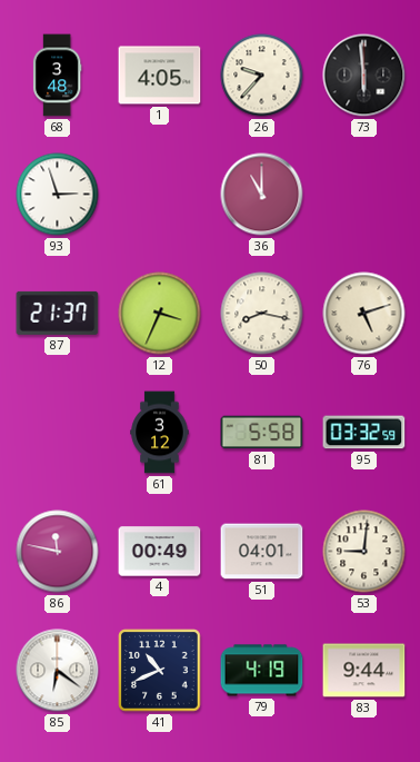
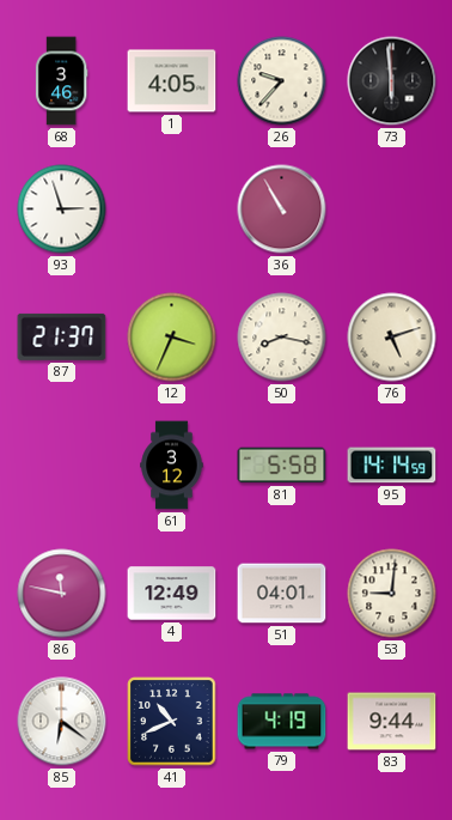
68: 3:48 -> 3:46 (61, 81)
36: 11:00 -> 10:55 (282, 209)
95: 03:32 -> 14:14 (392, 466)
4: 00:49 -> 12:49 (172, 594)
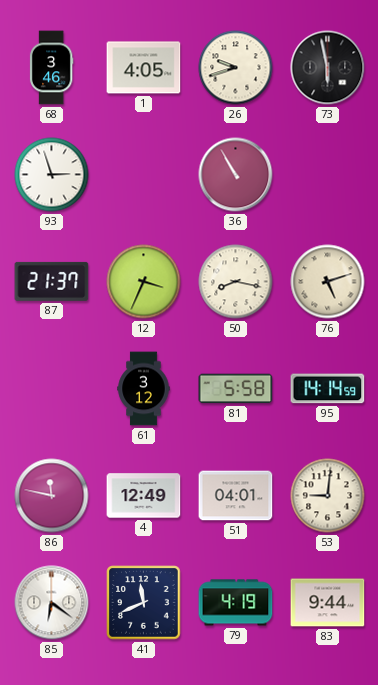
26: 9:37 -> 9:42 (236, 68)
73: 5:59 -> 5:58 (328, 68)
41: 10:41 -> 11:41 (144, 603)
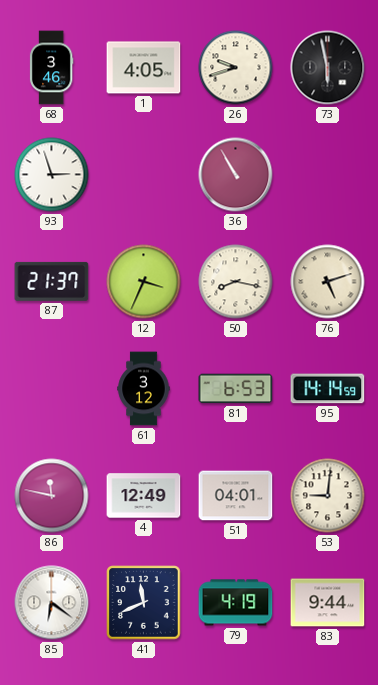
81: 5:58 -> 6:53 (236, 389)
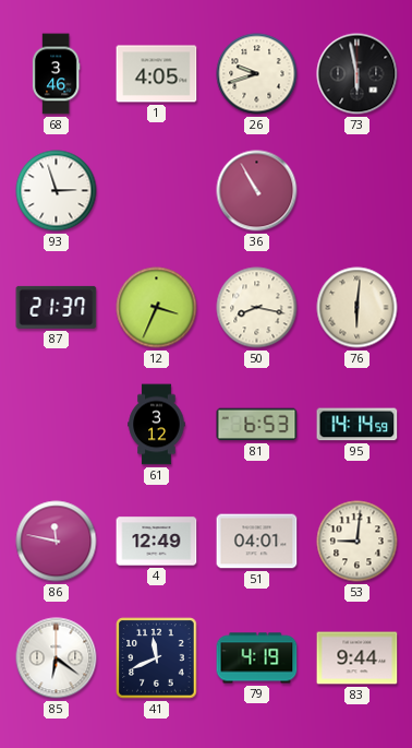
76: 5:12 -> 6:01 (358, 308)
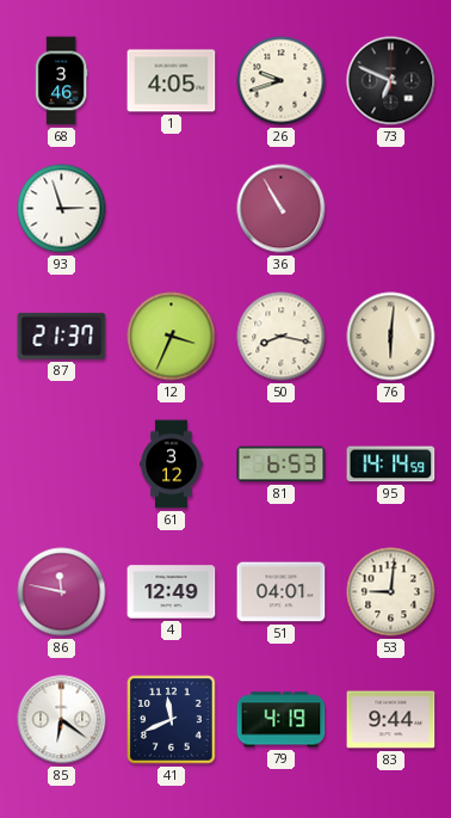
73: 5:58 -> 6:49 (391, 81)
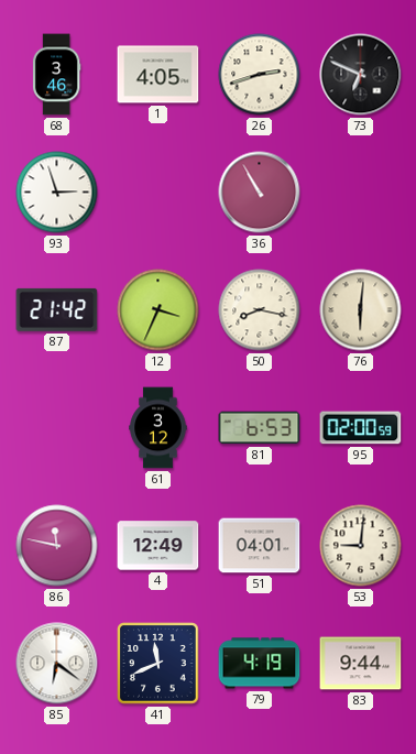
26: 9:42 -> 2:42 (260, 75)
87: 21:37 -> 21:42 (57, 309)
95: 14:14 -> 02:00 (361, 428)
